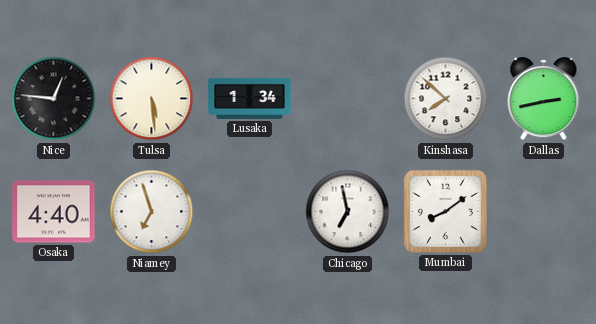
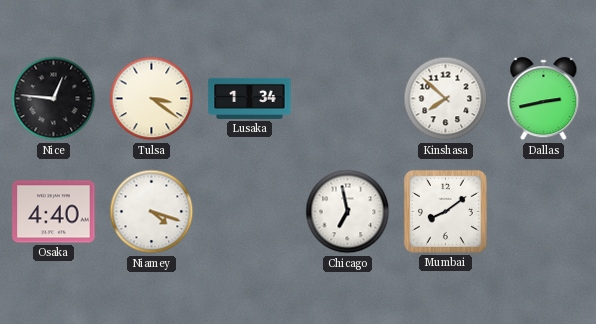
Tulsa: 5:29 -> 3:21 (152, 99)
Niamey: 6:57 -> 4:18 (152, 212)
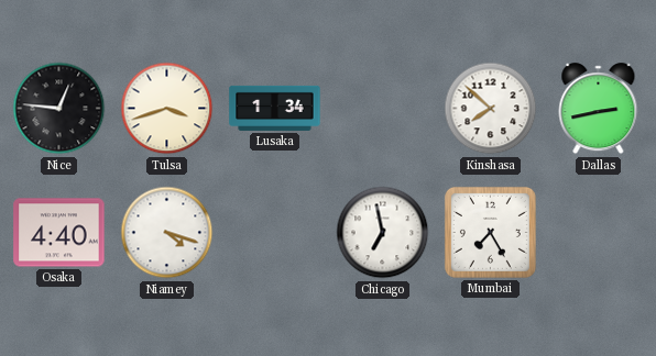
Tulsa: 3:21 -> 3:42 (167, 109)
Mumbai: 8:09 -> 7:25 (490, 232)
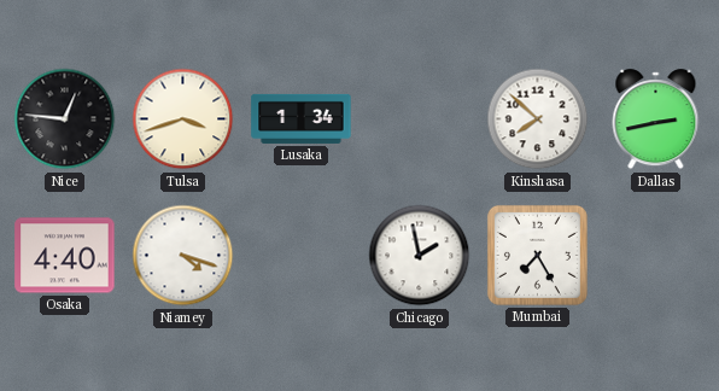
Chicago: 6:58 -> 1:58 (420, 256)
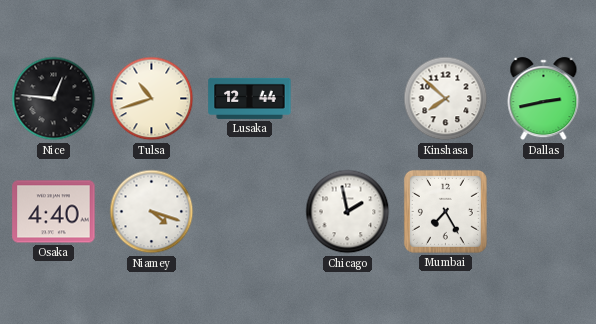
Tulsa: 3:42 -> 10:42 (152, 99)
Lusaka: 1:34 -> 12:44 (250, 98)
